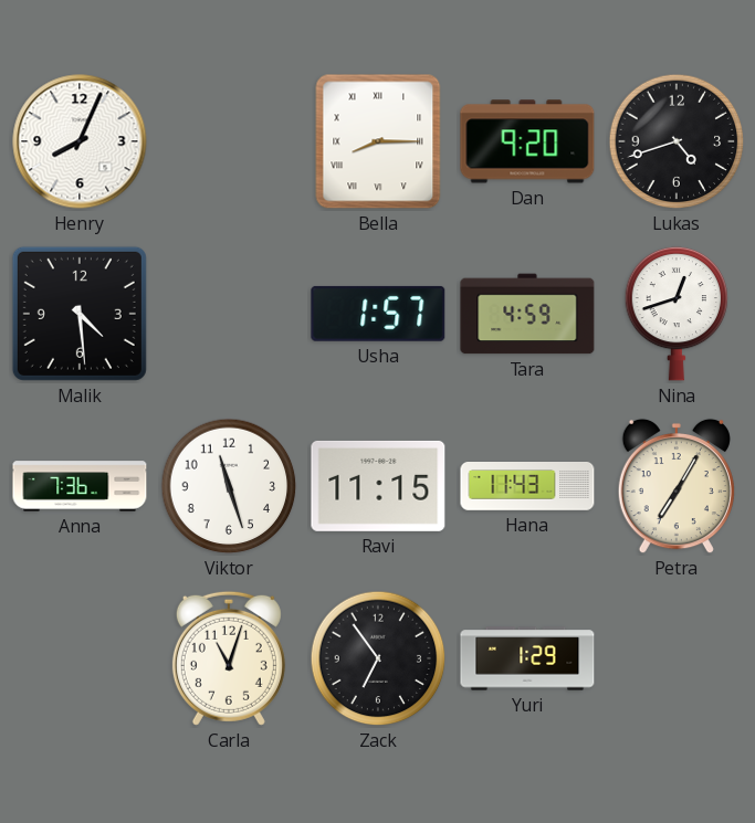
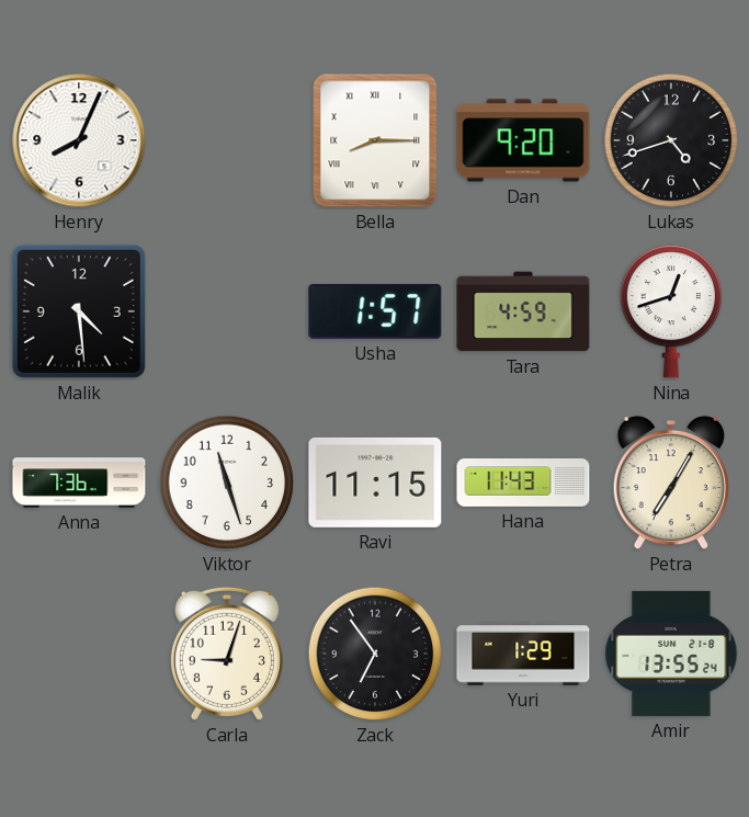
Carla: 11:03 -> 9:03 (227, 654)
Amir: none -> 13:55 (671, 654)
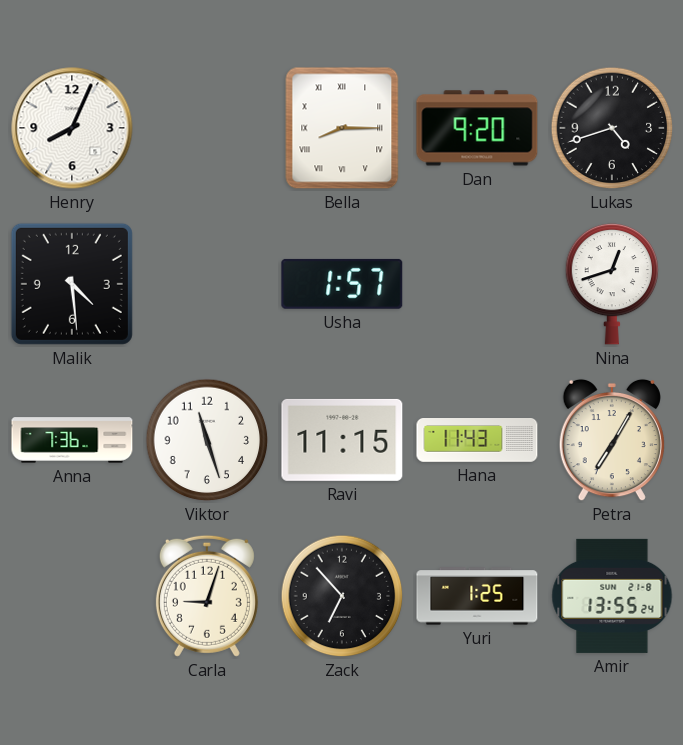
Tara: 4:59 -> none (523, 311)
Zack: 6:54 -> 6:53 (342, 596)
Yuri: 1:29 -> 1:25 (477, 596)
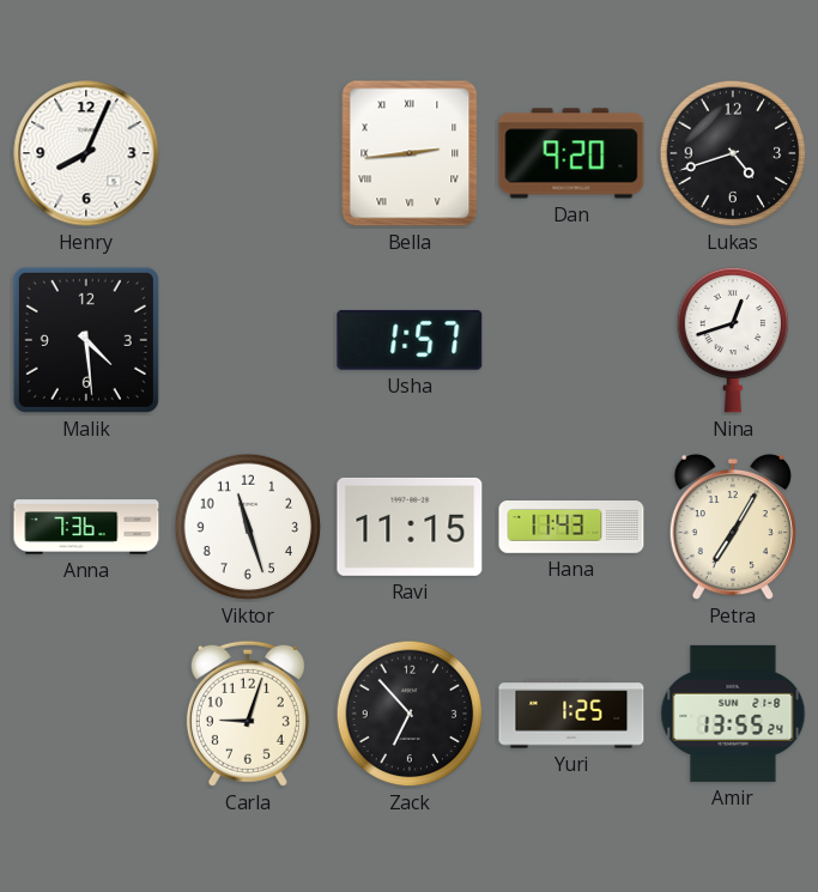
Bella: 8:15 -> 2:44 (410, 153)
